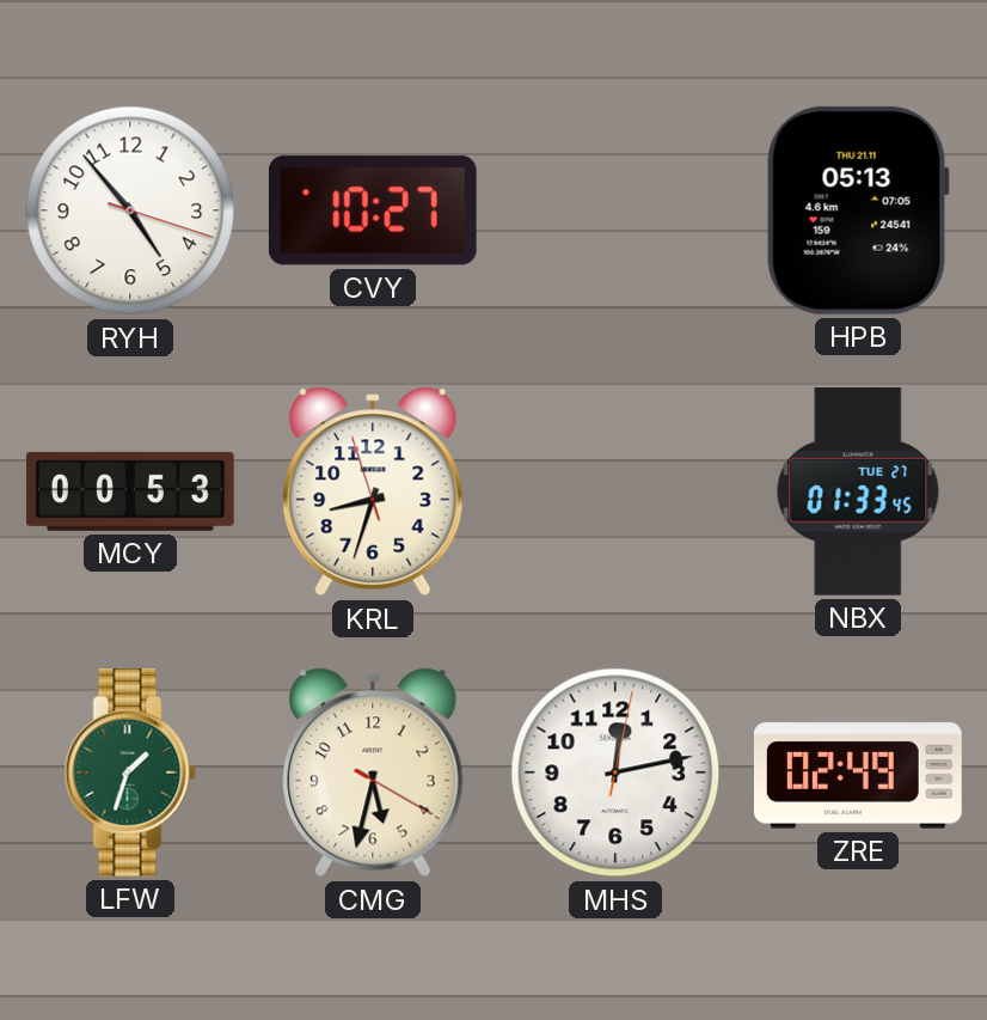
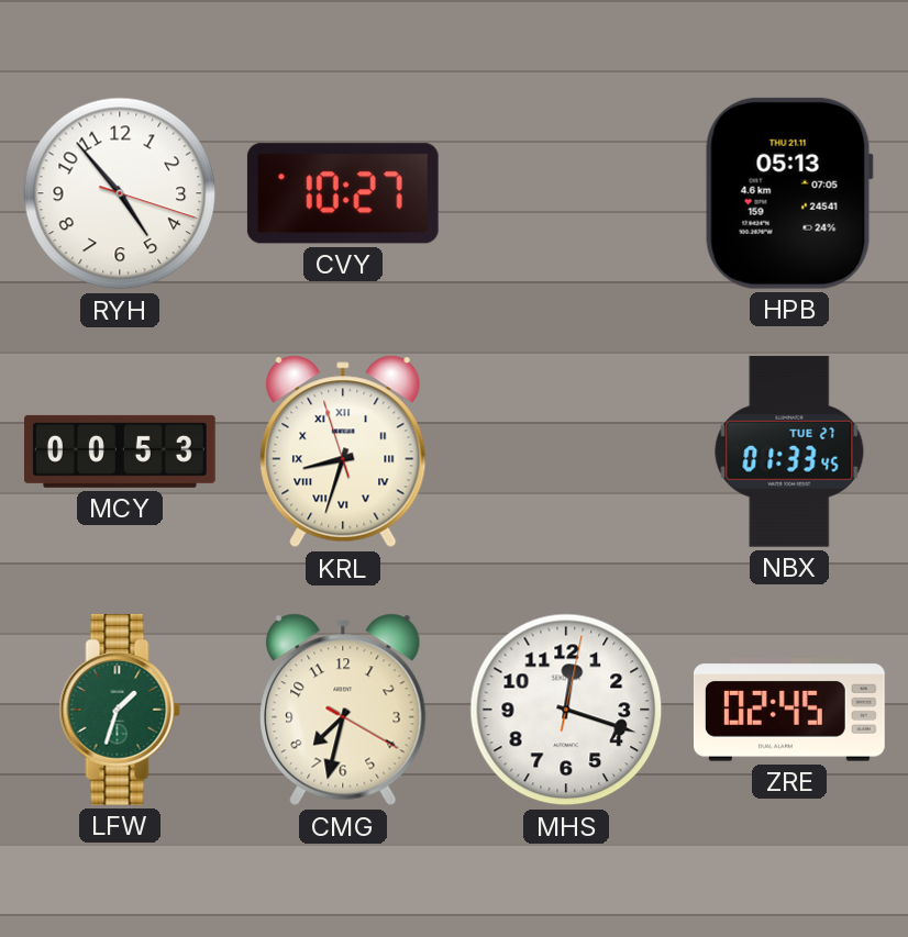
KRL numerals: Arabic -> Roman (343, 451)
CMG: 5:32 -> 7:32 (343, 710)
MHS: 12:13 -> 12:18 (566, 710)
ZRE: 02:49 -> 02:45 (789, 710)
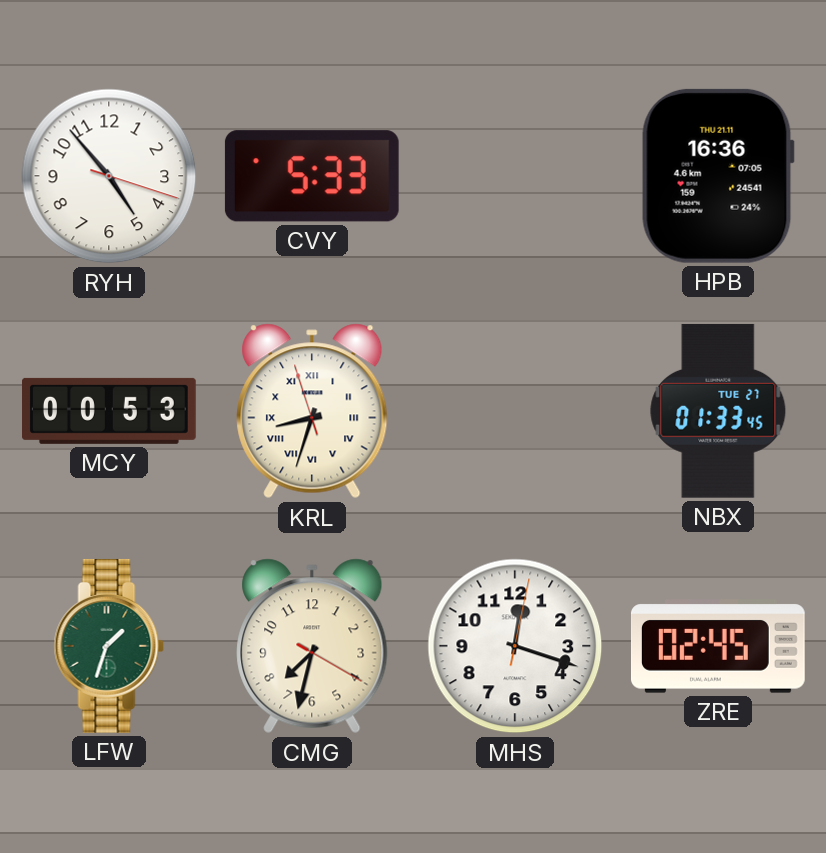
CVY: 10:27 -> 5:33 (312, 176)
HPB: 05:13 -> 16:36 (718, 176)
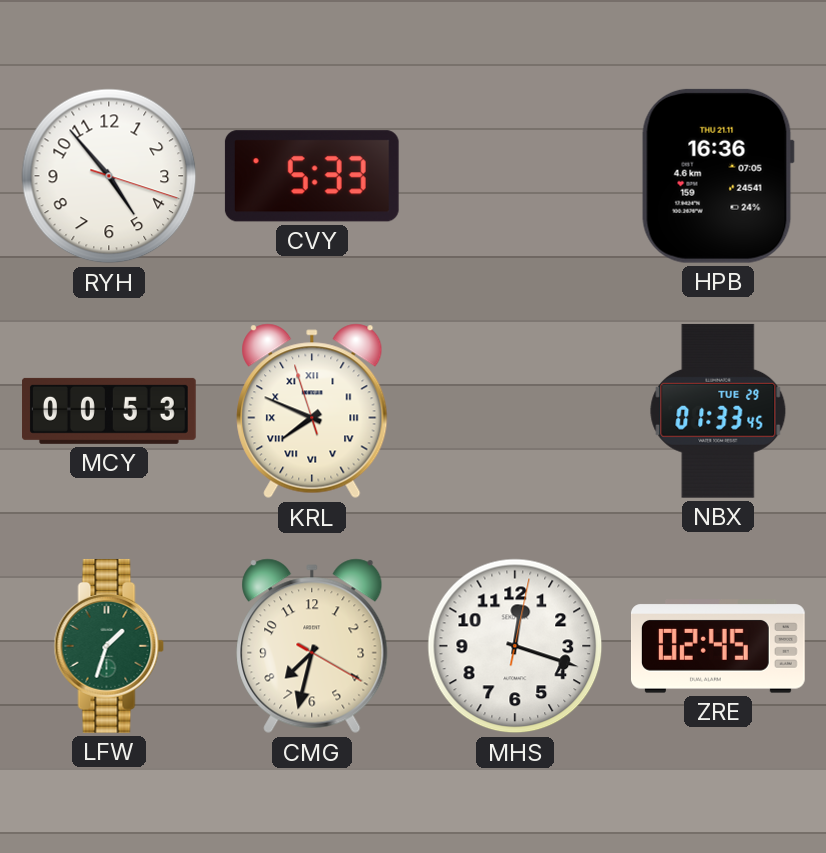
KRL: 8:32 -> 7:48 (312, 411)
NBX date: TUE 27 -> TUE 29 (718, 411)
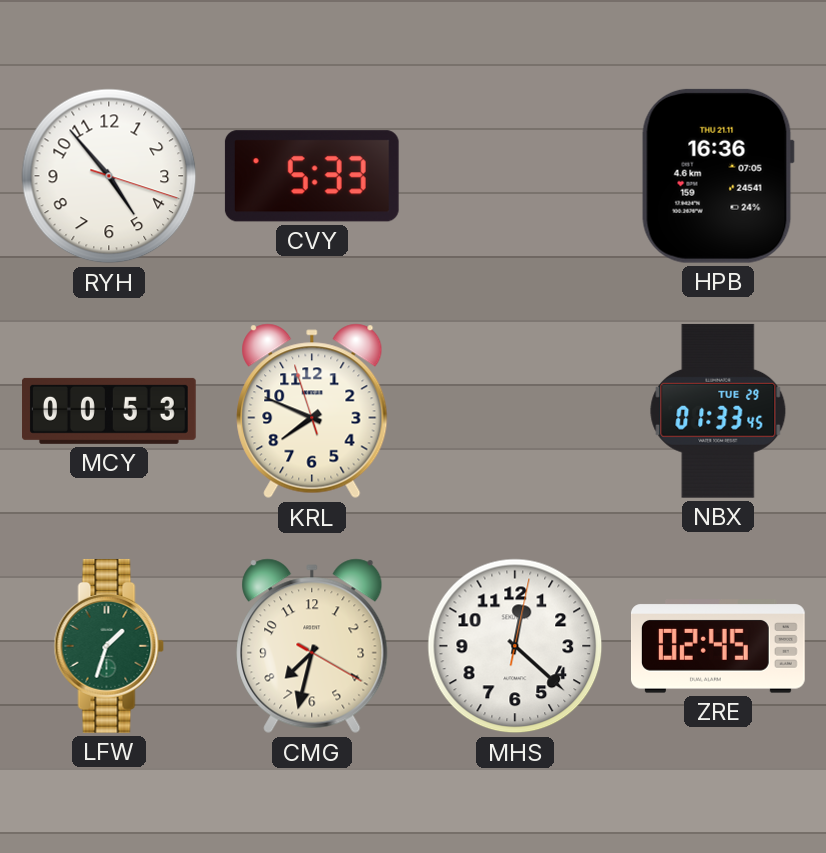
KRL numerals: Roman -> Arabic (312, 411)
MHS: 12:18 -> 12:22 (515, 646)
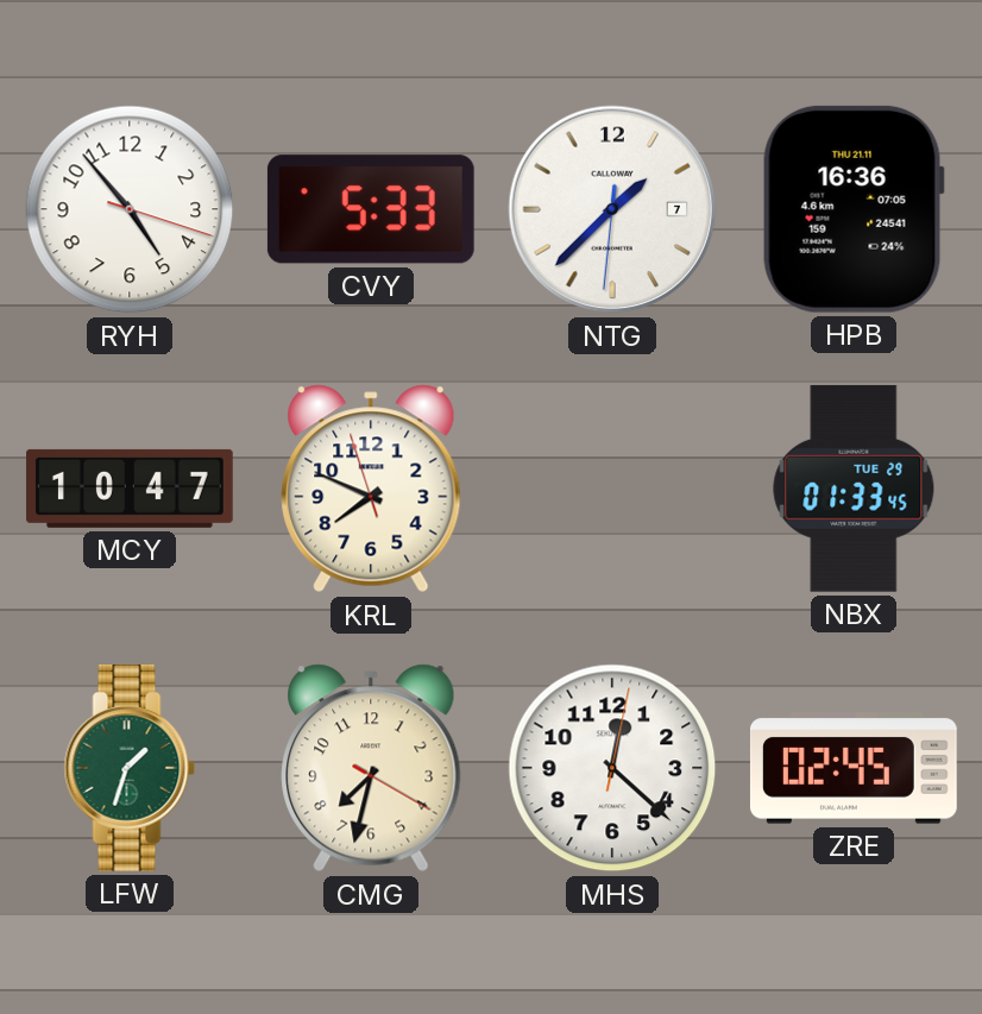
NTG: none -> 1:37 (612, 209)
MCY: 00:53 -> 10:47 (131, 489)
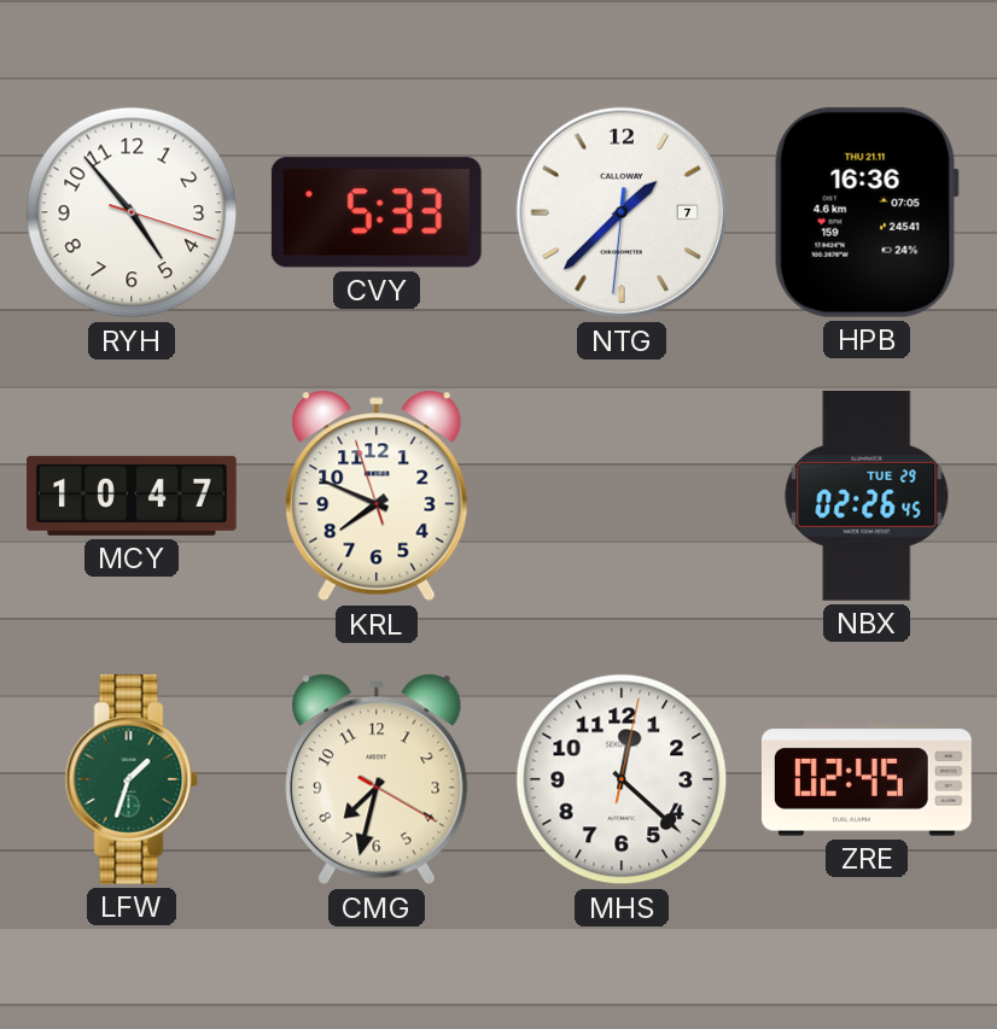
NBX: 01:33 -> 02:26 (867, 496)
